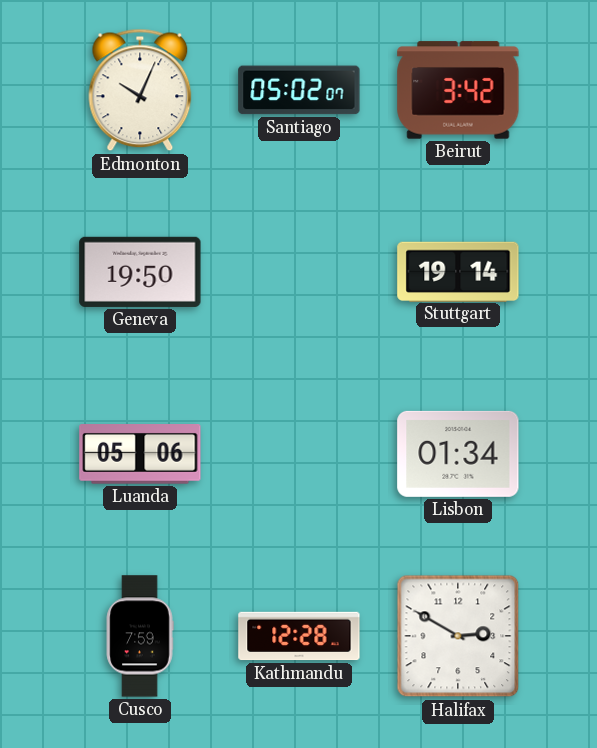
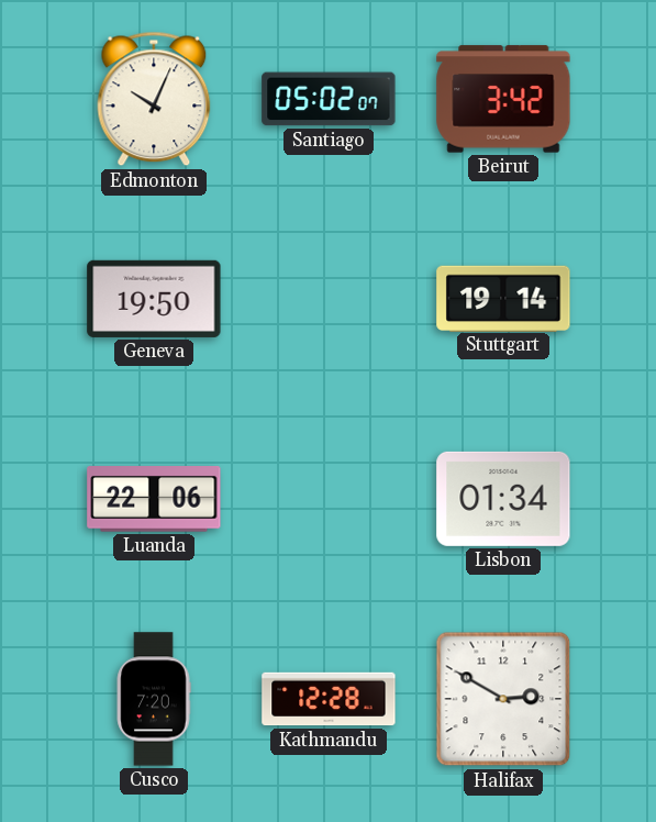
Luanda: 05:06 -> 22:06 (154, 499)
Cusco: 7:59 -> 7:20 (154, 699)
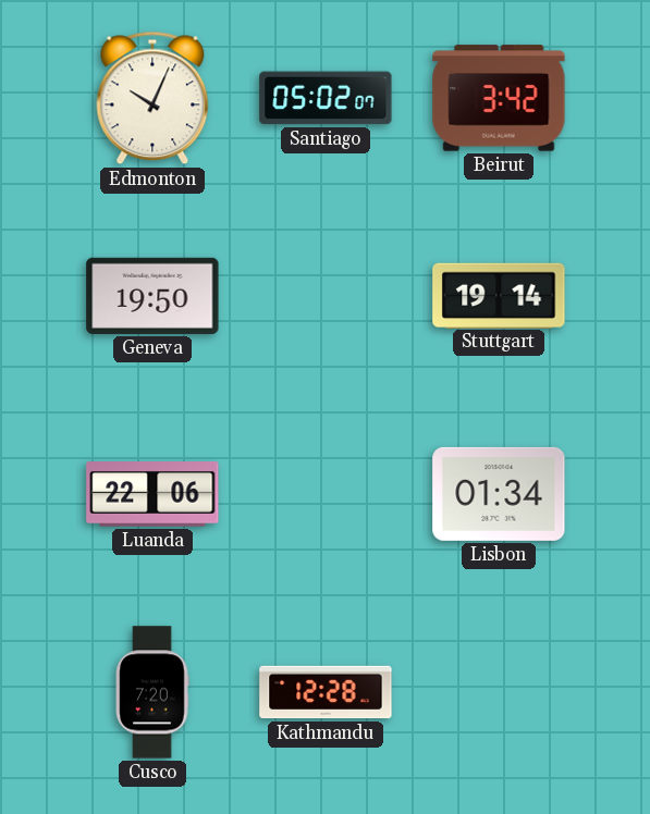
Halifax: 2:50 -> none (503, 699)
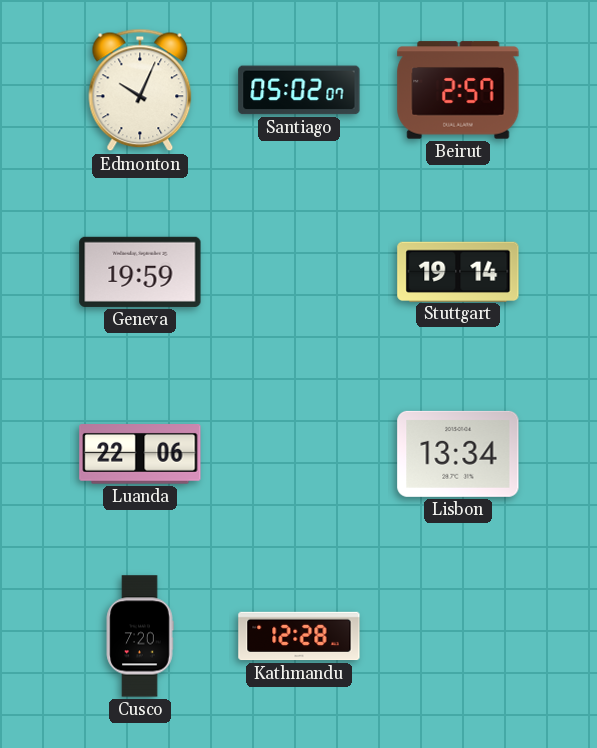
Beirut: 3:42 -> 2:57 (458, 90)
Geneva: 19:50 -> 19:59 (140, 272)
Lisbon: 01:34 -> 13:34 (458, 454)
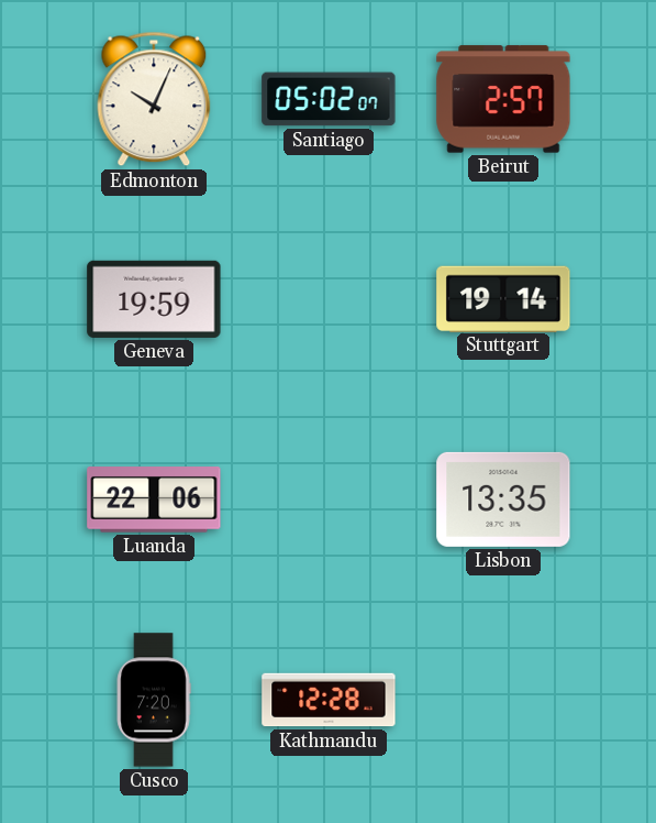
Lisbon: 13:34 -> 13:35 (503, 500)
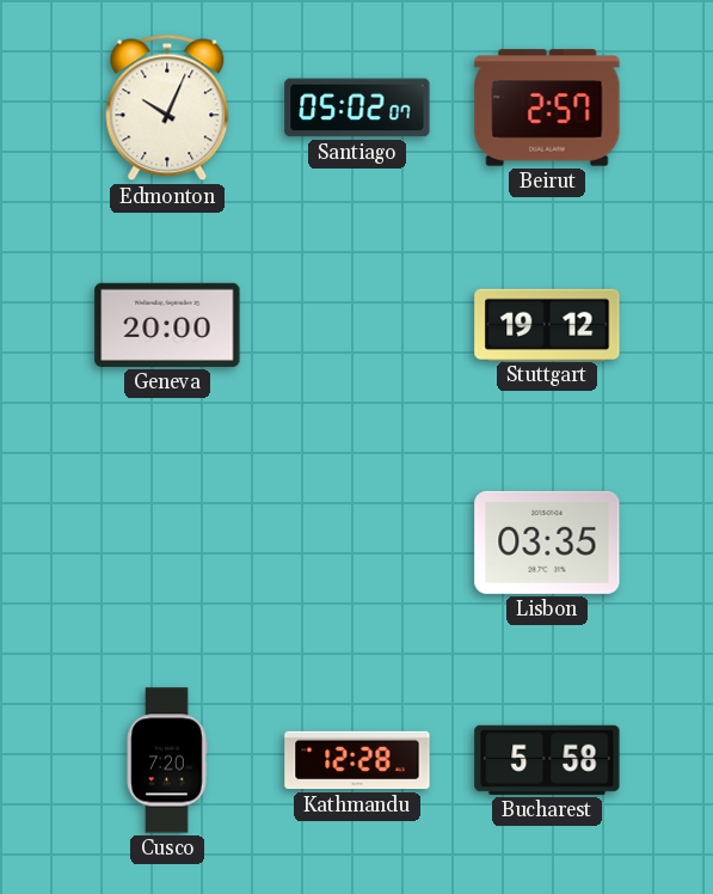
Geneva: 19:59 -> 20:00 (167, 325)
Stuttgart: 19:14 -> 19:12 (547, 324)
Luanda: 22:06 -> none (154, 500)
Lisbon: 13:35 -> 03:35 (547, 543)
Bucharest: none -> 5:58 (547, 760)
